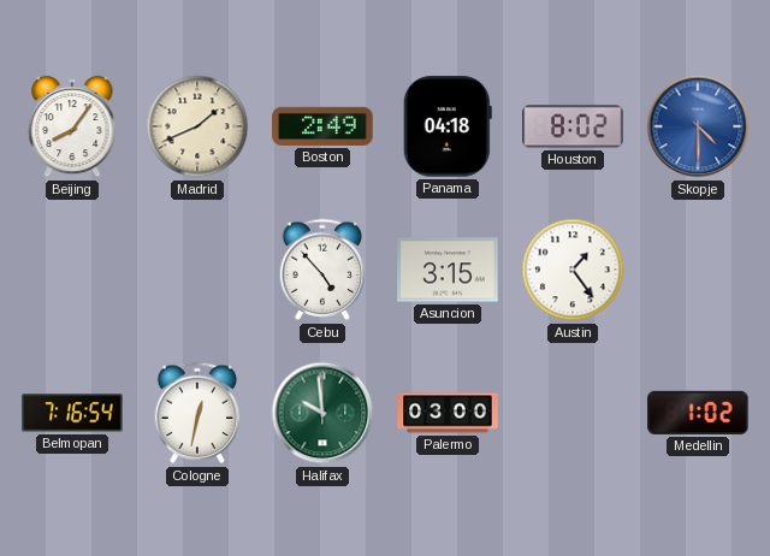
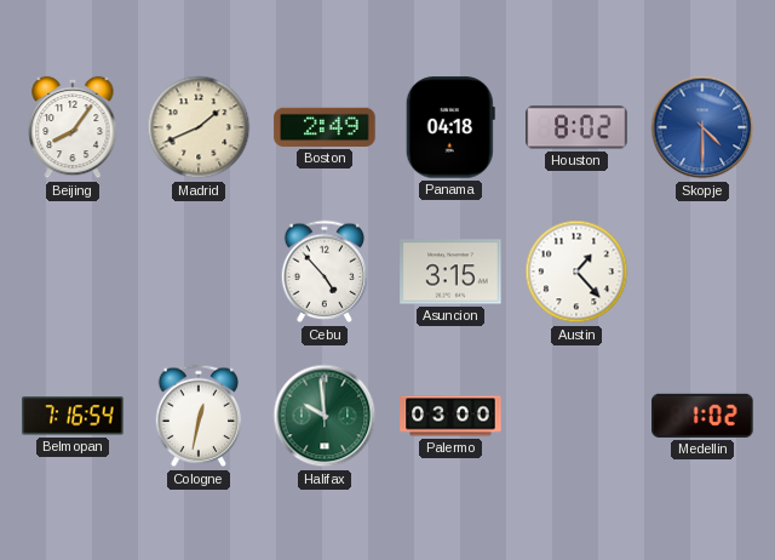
Austin: 1:24 -> 1:23 (576, 272)
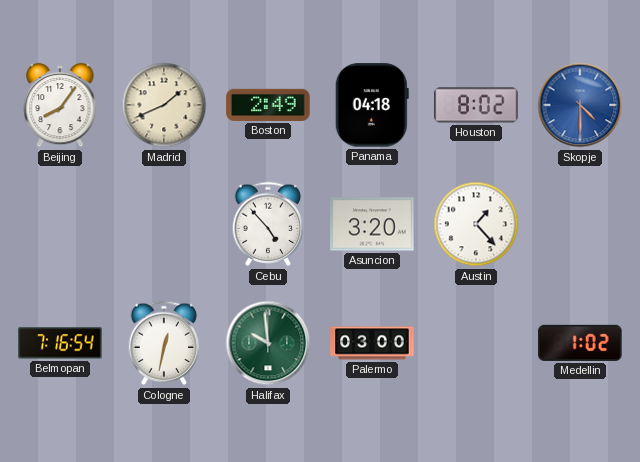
Asuncion: 3:15 -> 3:20 (372, 224)
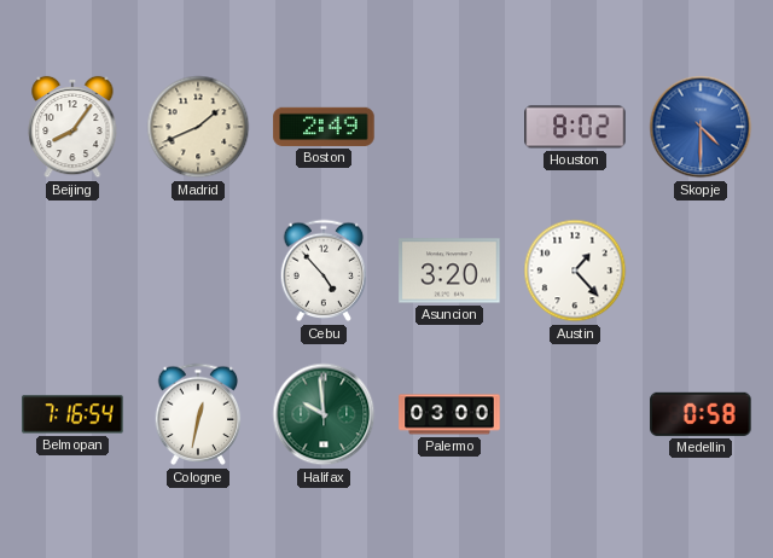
Panama: 04:18 -> none (372, 105)
Medellin: 1:02 -> 0:58 (701, 414)
